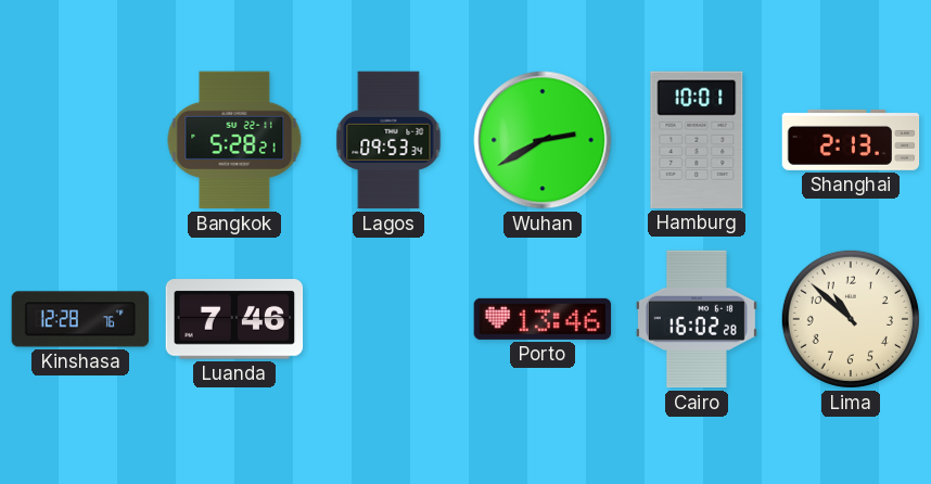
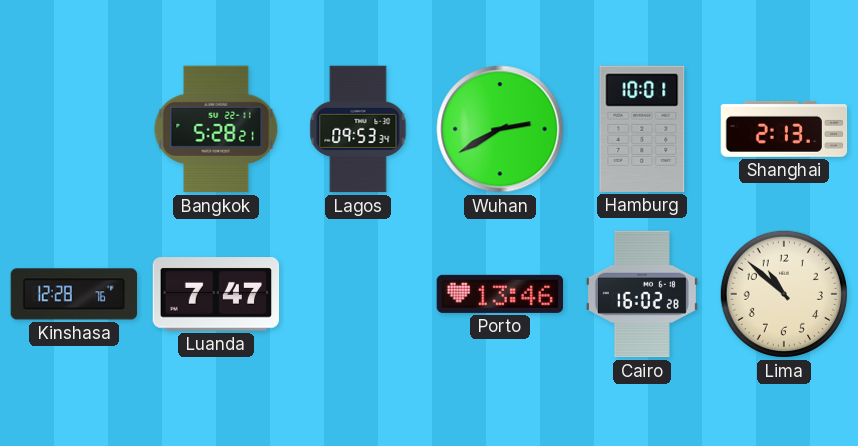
Luanda: 7:46 -> 7:47 (216, 294)
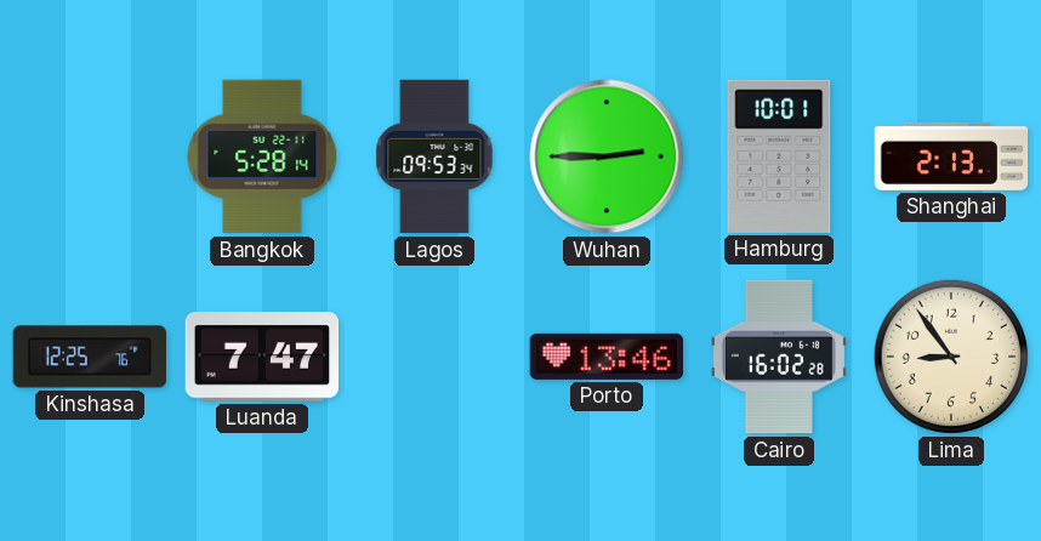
Bangkok: 5:28:21 -> 5:28:14 (262, 156)
Wuhan: 2:40 -> 2:45 (607, 156)
Kinshasa: 12:28 -> 12:25 (90, 357)
Lima: 10:52 -> 8:54 (951, 357)
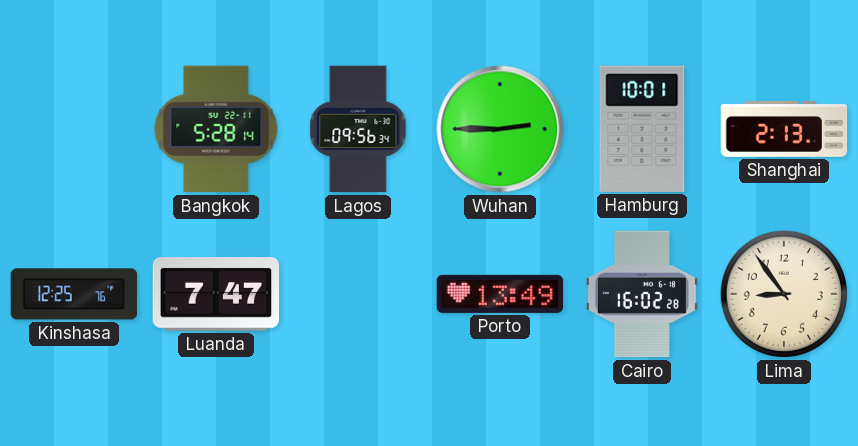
Lagos: 09:53 -> 09:56 (358, 129)
Porto: 13:46 -> 13:49 (500, 294)
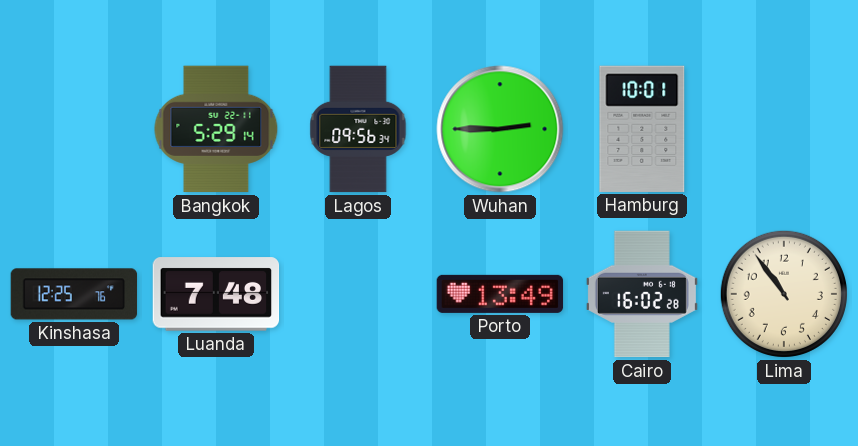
Bangkok: 5:28 -> 5:29 (216, 129)
Shanghai: 2:13 -> none (784, 129)
Luanda: 7:47 -> 7:48 (216, 294)
Lima: 8:54 -> 10:54 (784, 294)
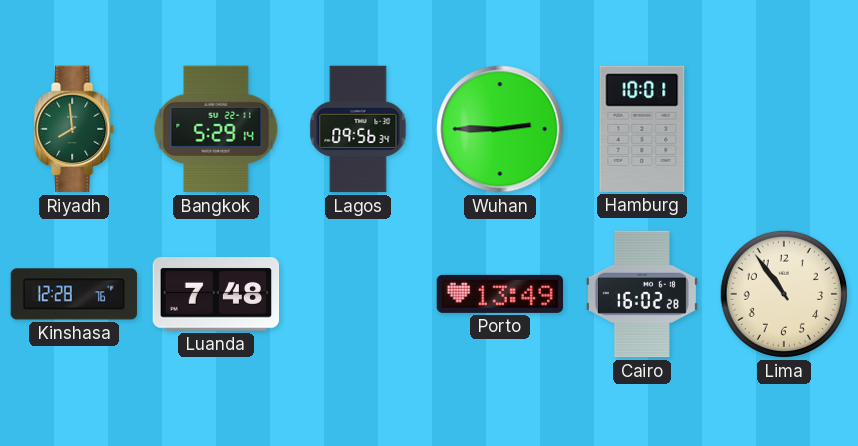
Riyadh: none -> 7:59 (75, 129)
Kinshasa: 12:25 -> 12:28 (74, 294)
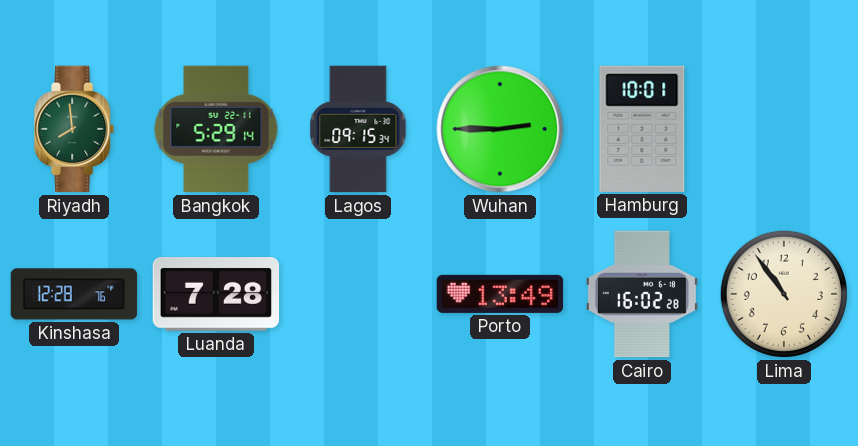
Lagos: 09:56 -> 09:15 (358, 129)
Luanda: 7:48 -> 7:28 (216, 294)
